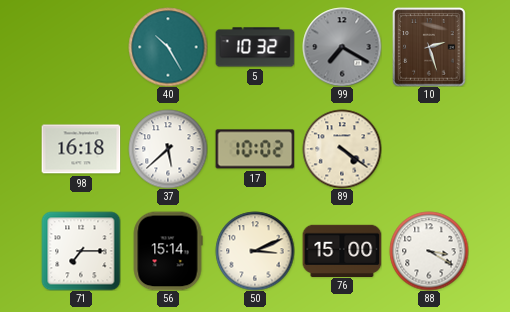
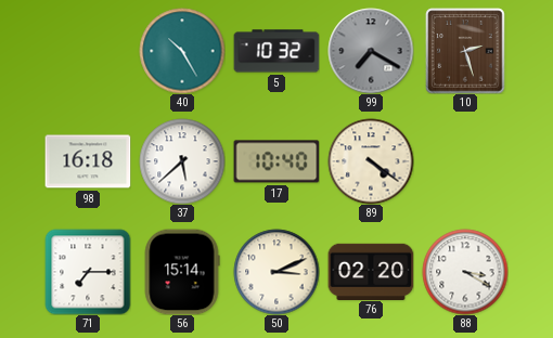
17: 10:02 -> 10:40 (276, 161)
76: 15:00 -> 02:20 (371, 271)
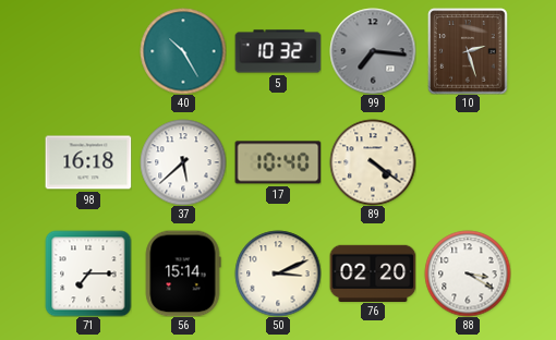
99: 7:20 -> 7:16 (373, 51)
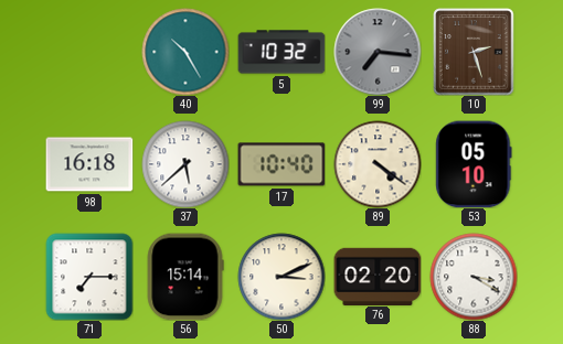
53: none -> 05:10 (474, 164)
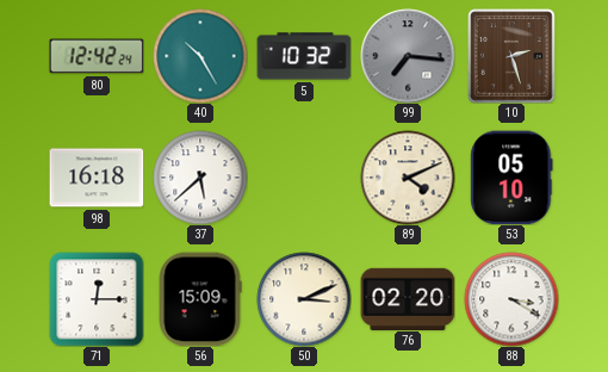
80: none -> 12:42 (97, 56)
17: 10:40 -> none (281, 164)
89: 4:21 -> 4:11 (408, 178)
71: 7:15 -> 12:15 (97, 299)
56: 15:14 -> 15:09 (200, 299)
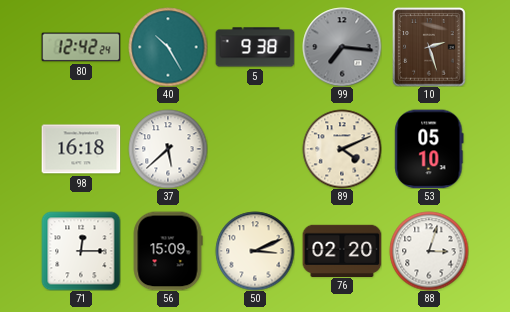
5: 10:32 -> 9:38 (255, 47)
88: 3:20 -> 3:03 (429, 251)
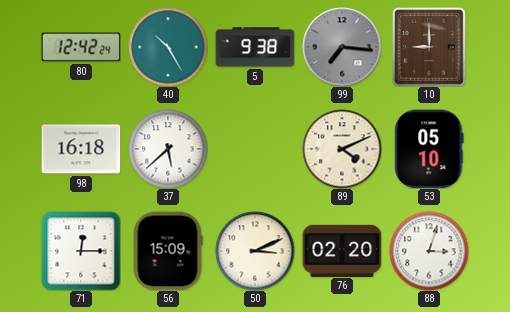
10: 2:27 -> 9:00 (429, 47)
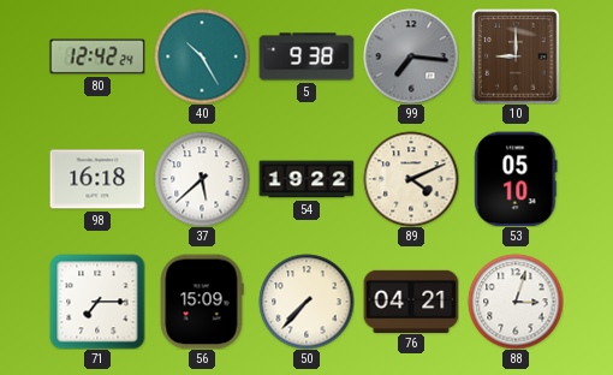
54: none -> 19:22 (306, 179)
71: 12:15 -> 7:15 (97, 302)
50: 3:11 -> 7:37 (306, 302)
76: 02:20 -> 04:21 (411, 300)
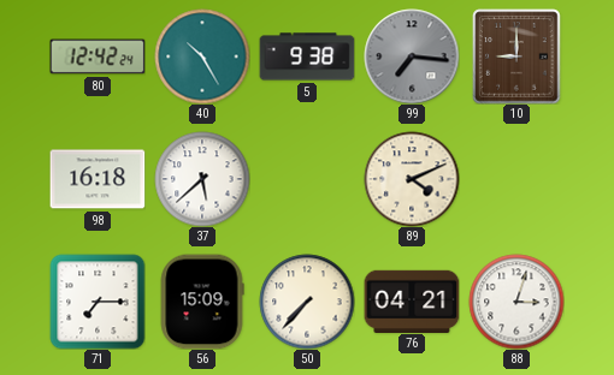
54: 19:22 -> none (306, 179)
53: 05:10 -> none (516, 179)
